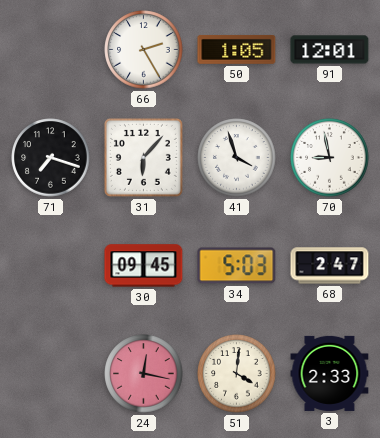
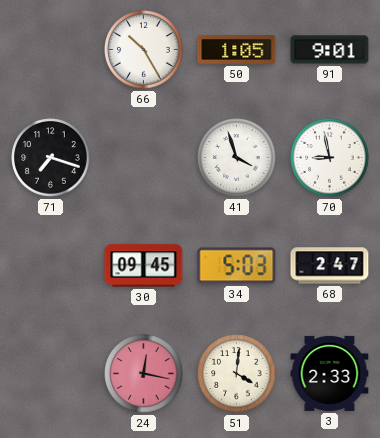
66: 2:25 -> 10:25 (144, 50)
91: 12:01 -> 9:01 (330, 50)
31: 6:07 -> none (143, 157)
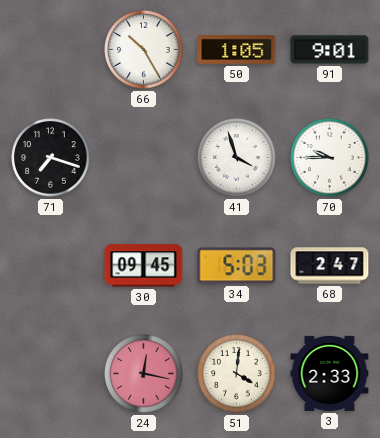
70: 8:58 -> 9:45 (330, 158)
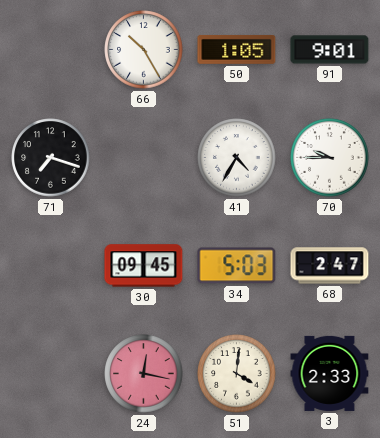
41: 3:57 -> 4:35 (237, 158)
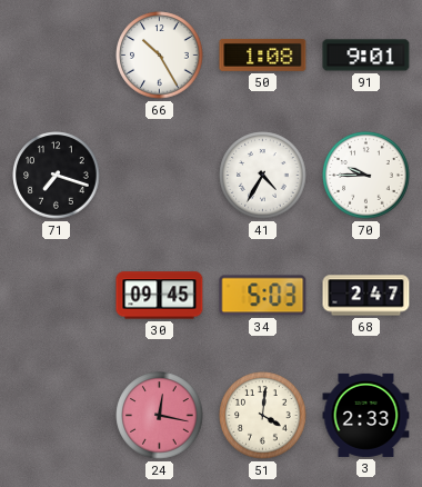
50: 1:05 -> 1:08 (263, 54)
